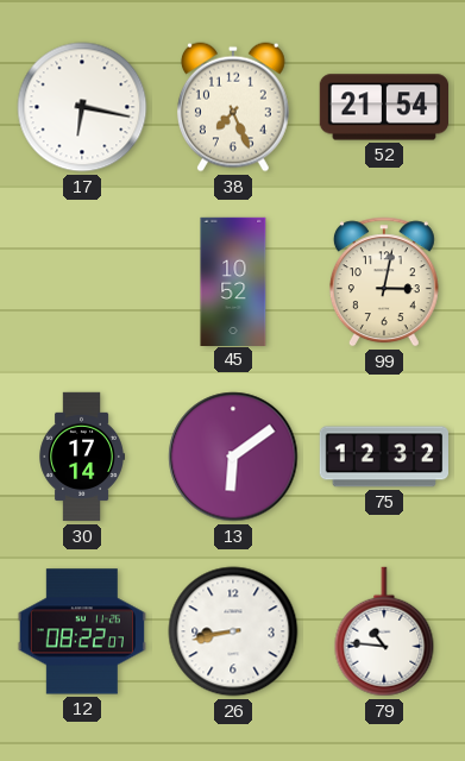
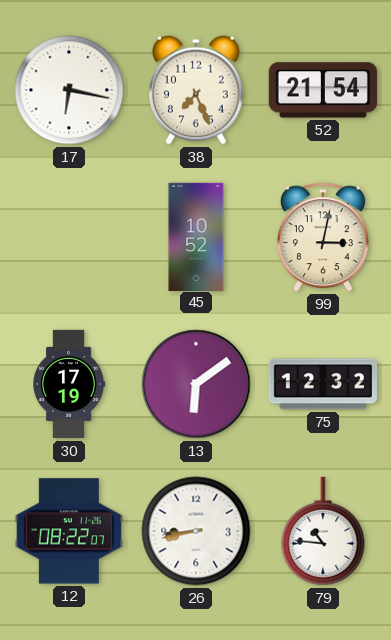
30: 17:14 -> 17:19 (69, 384)
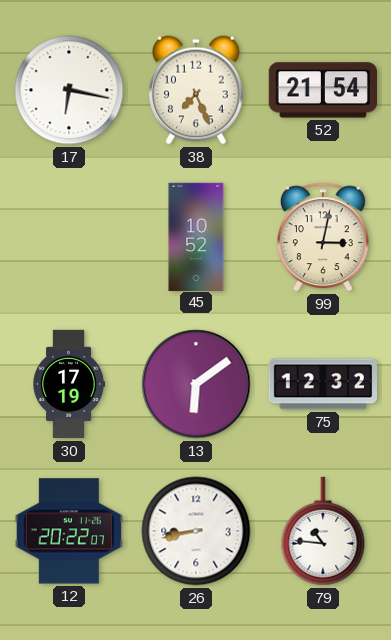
12: 08:22 -> 20:22 (69, 531)
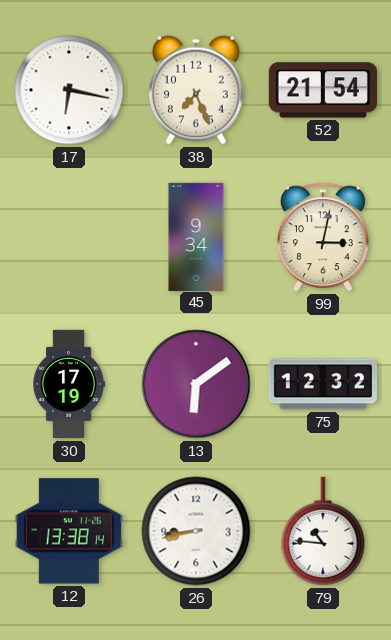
45: 10:52 -> 9:34 (196, 236)
12: 20:22 -> 13:38 (69, 531)
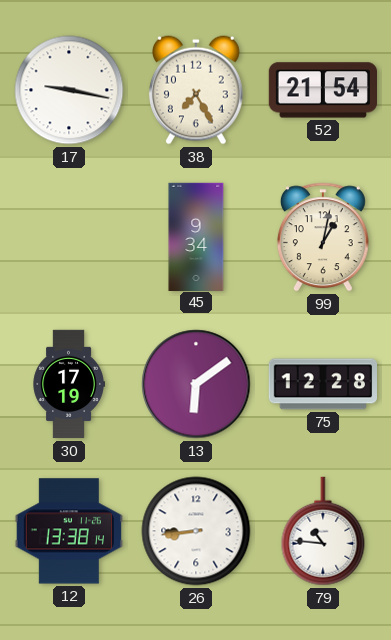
17: 6:17 -> 9:17 (69, 90)
38: 7:26 -> 7:25 (196, 90)
99: 3:02 -> 1:02 (323, 237)
75: 12:32 -> 12:28 (322, 384)
26: 8:43 -> 8:44 (196, 531)
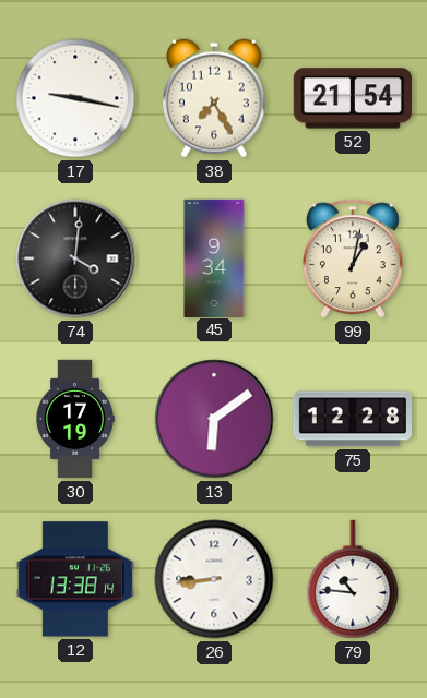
74: none -> 4:01 (75, 258)
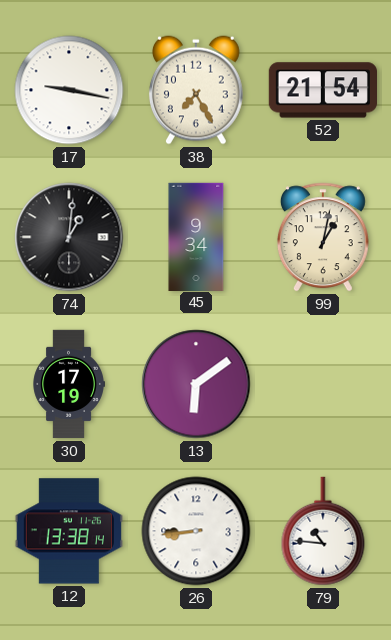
74: 4:01 -> 1:01 (69, 237)
75: 12:28 -> none (352, 419)
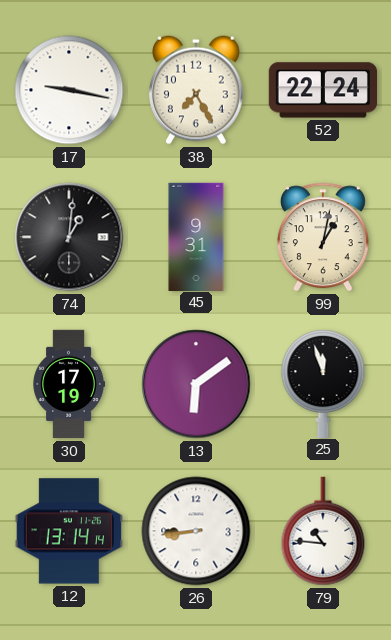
52: 21:54 -> 22:24 (322, 90)
45: 9:34 -> 9:31 (196, 236)
25: none -> 11:57 (323, 383)
12: 13:38 -> 13:14 (69, 531)
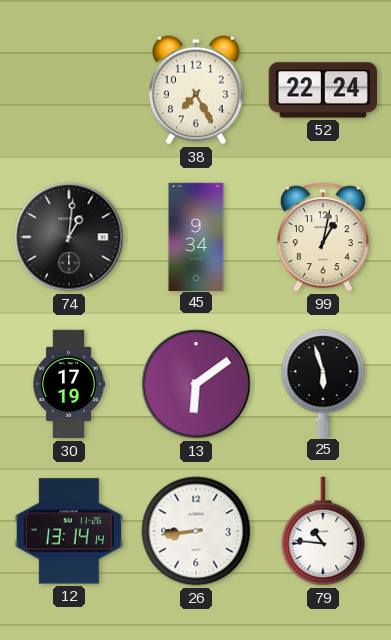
17: 9:17 -> none (69, 90)
45: 9:31 -> 9:34 (196, 236)
25: 11:57 -> 5:57 (323, 383)
